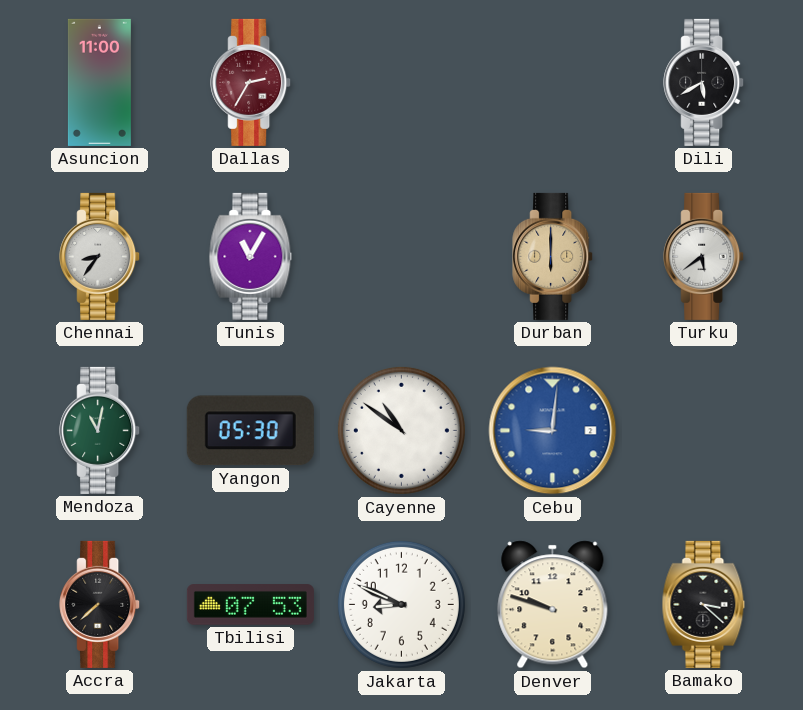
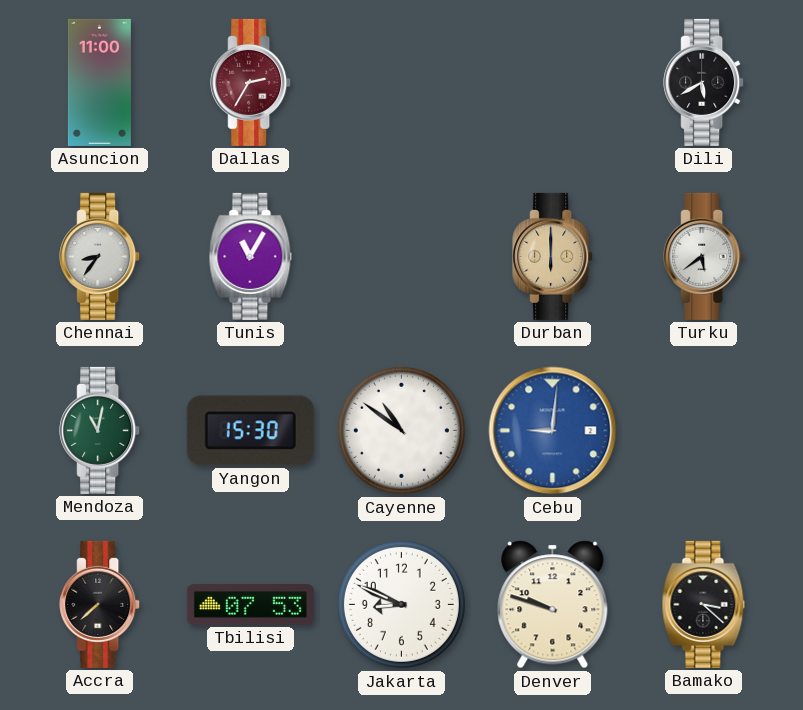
Yangon: 05:30 -> 15:30 (250, 431)
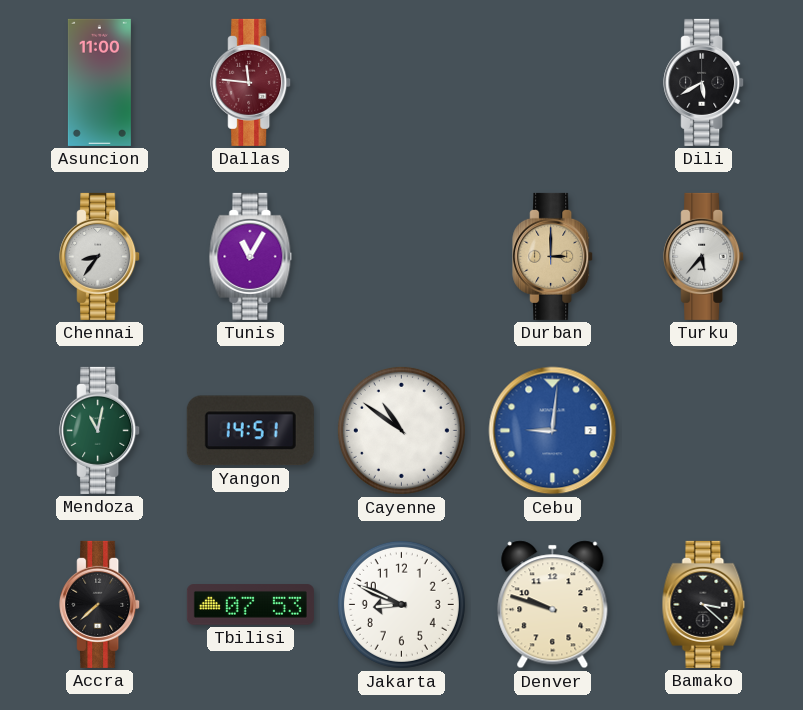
Dallas: 2:35 -> 11:46 (251, 82)
Durban: 6:00 -> 3:00 (553, 256)
Turku: 5:39 -> 5:37 (704, 256)
Yangon: 15:30 -> 14:51 (250, 431)
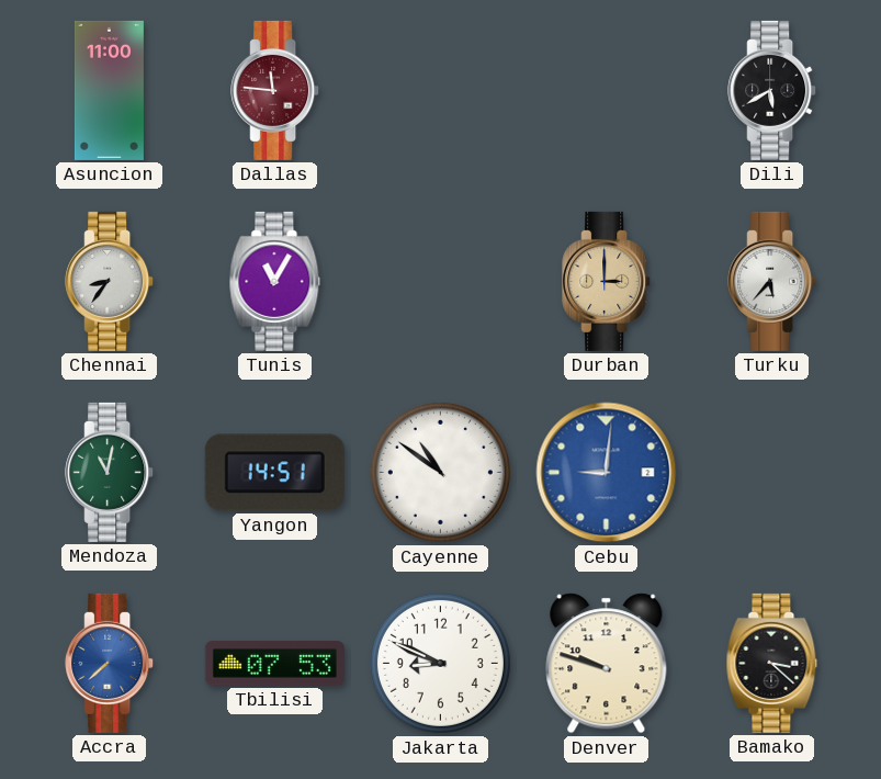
Accra dial: black -> blue (110, 663)
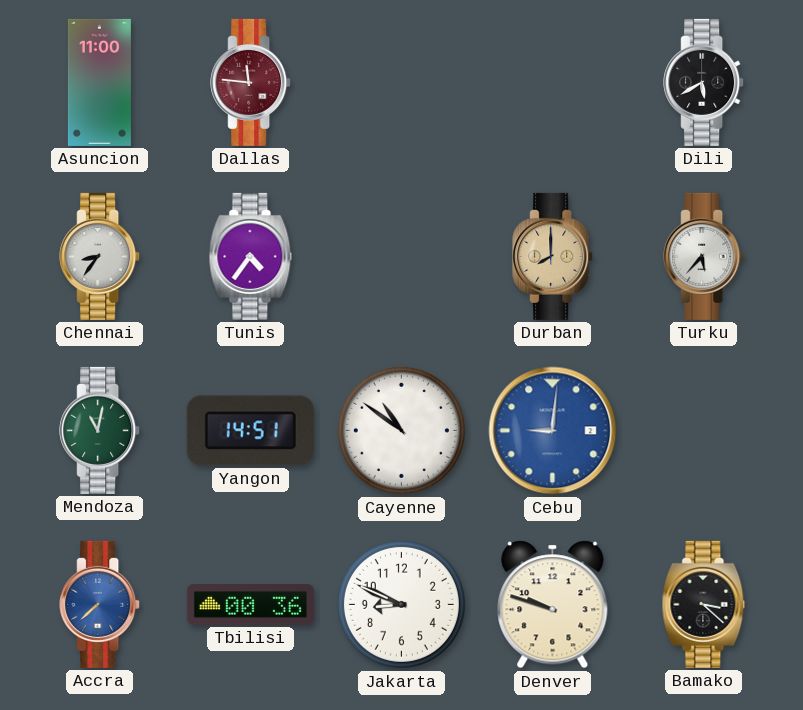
Tunis: 11:05 -> 4:36 (251, 256)
Durban: 3:00 -> 8:00 (553, 256)
Tbilisi: 07:53 -> 00:36 (250, 605)
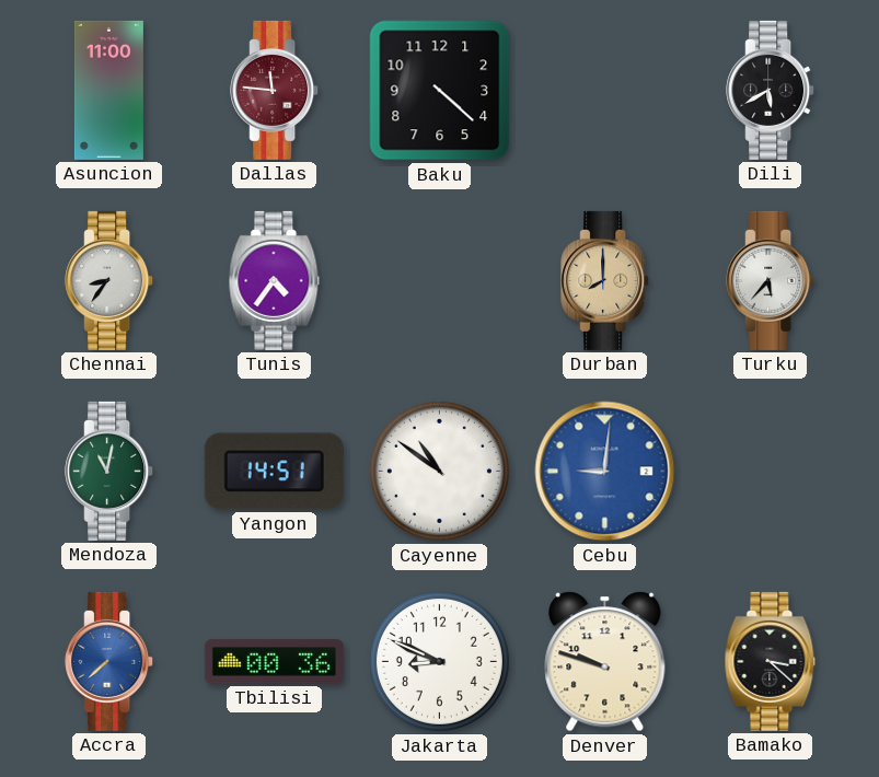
Baku: none -> 4:22 (440, 91)
